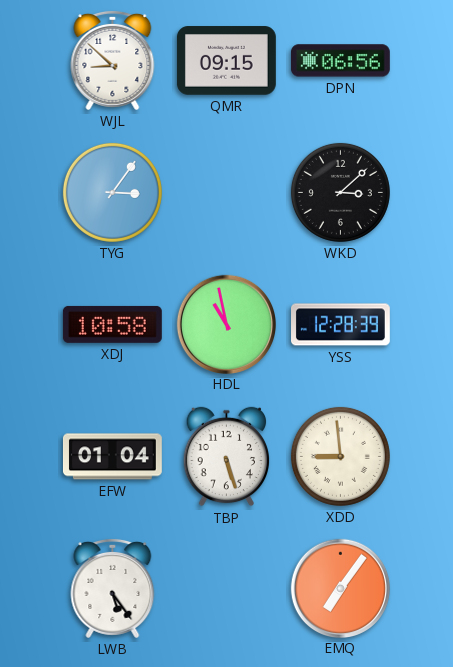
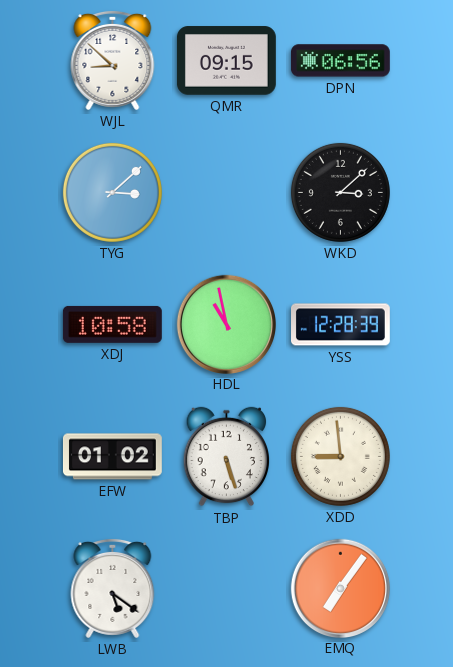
TYG: 3:06 -> 3:08 (112, 192)
EFW: 01:04 -> 01:02 (112, 457)
LWB: 5:24 -> 5:21 (113, 588)
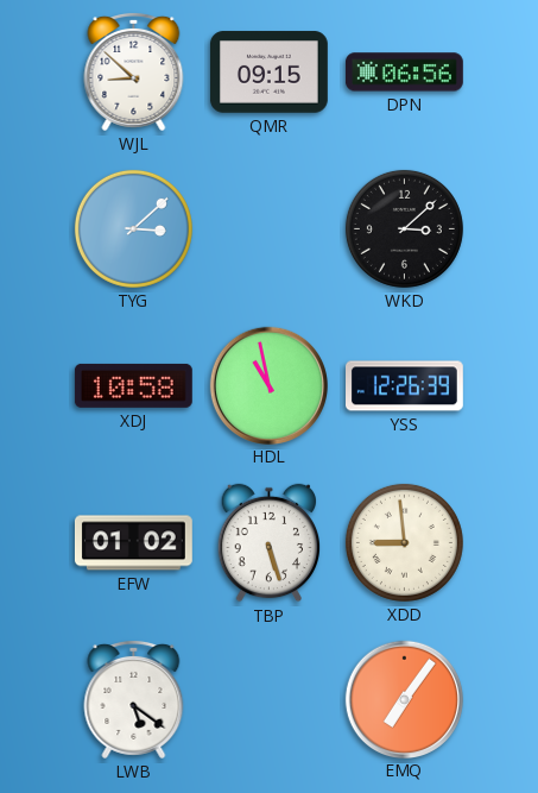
YSS: 12:28 -> 12:26 (405, 386)
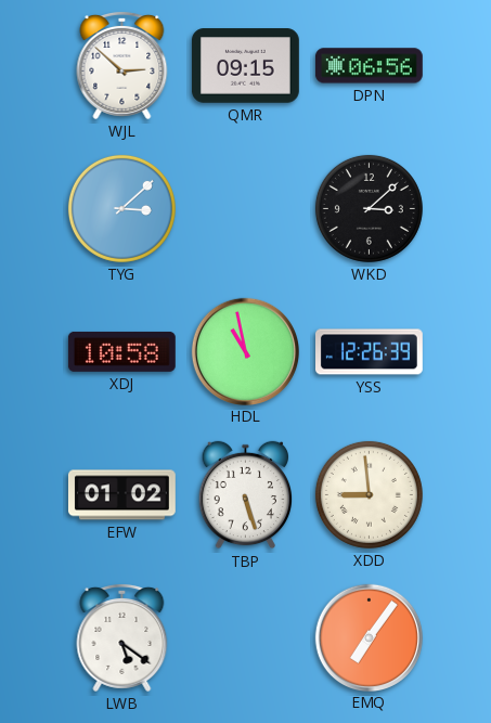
WJL: 8:52 -> 2:52 (122, 65)
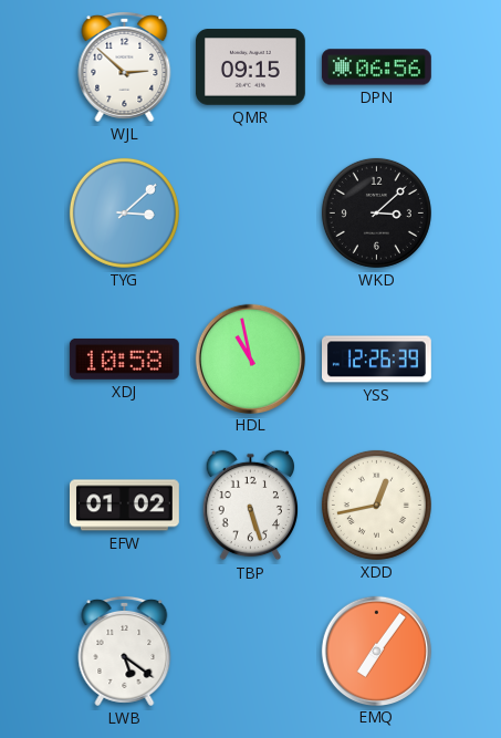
XDD: 8:59 -> 12:43 (376, 505)
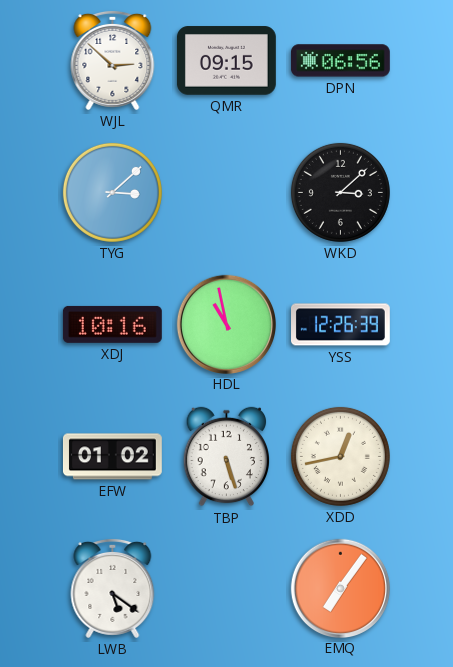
XDJ: 10:58 -> 10:16 (112, 324)
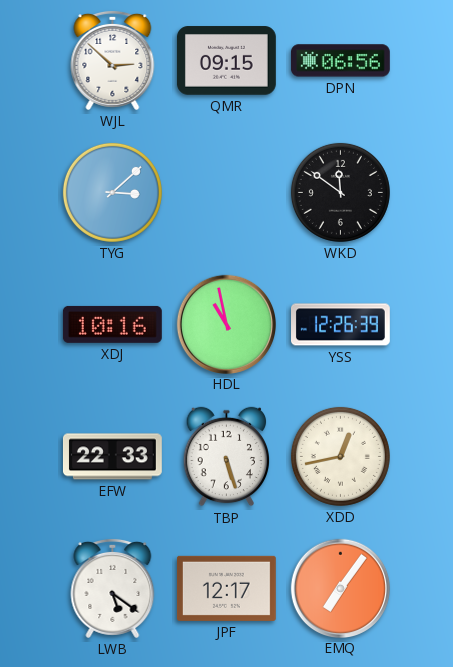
WKD: 3:08 -> 11:51 (340, 192)
EFW: 01:02 -> 22:33 (112, 457)
JPF: none -> 12:17 (226, 588)
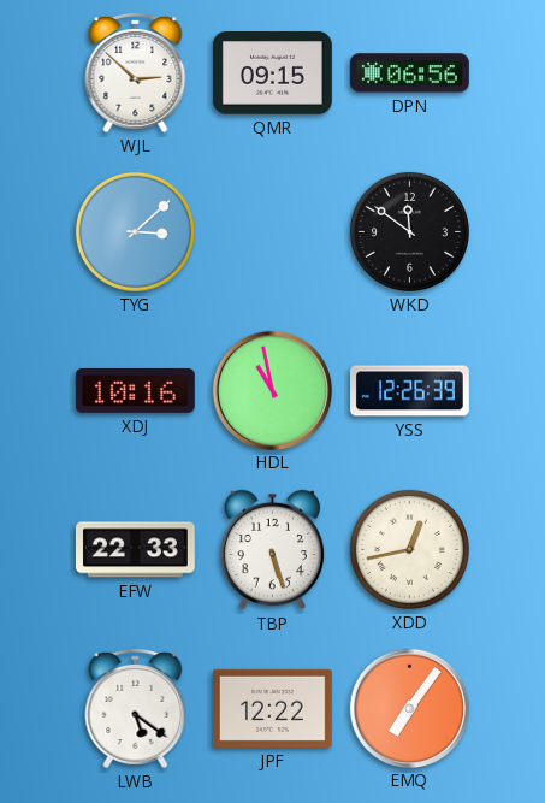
JPF: 12:17 -> 12:22 (272, 708)
